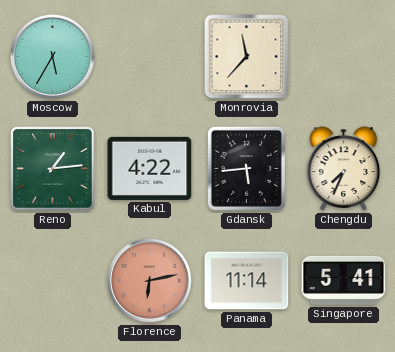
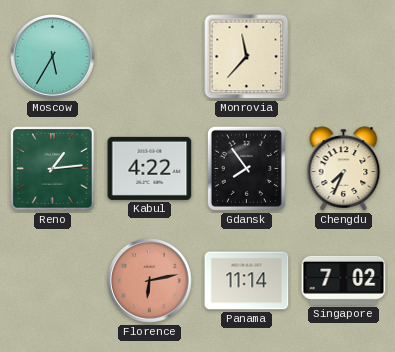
Gdansk: 5:44 -> 7:54 (246, 168)
Singapore: 5:41 -> 7:02 (344, 280)
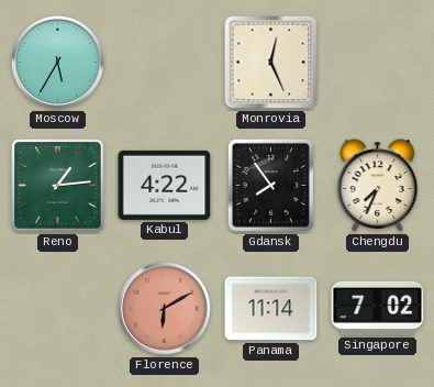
Monrovia: 11:37 -> 12:26 (271, 63)
Florence: 6:13 -> 6:10 (165, 309)
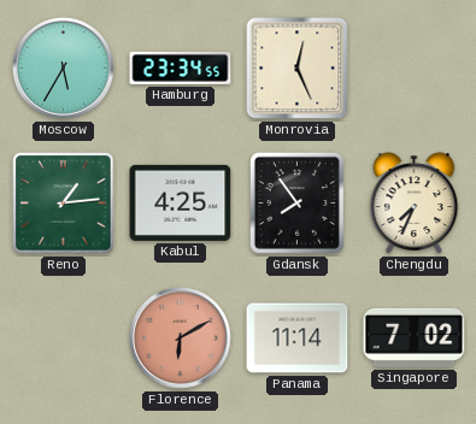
Hamburg: none -> 23:34 (181, 67)
Kabul: 4:22 -> 4:25 (181, 202)
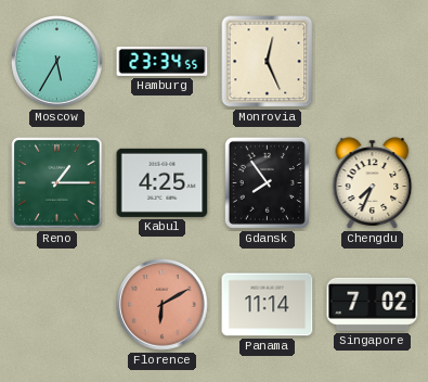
Reno: 1:14 -> 1:15 (57, 183)
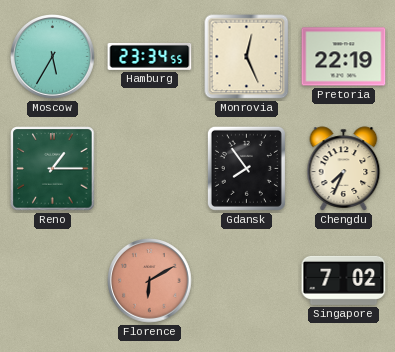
Pretoria: none -> 22:19 (344, 57)
Kabul: 4:25 -> none (163, 182)
Panama: 11:14 -> none (268, 305)
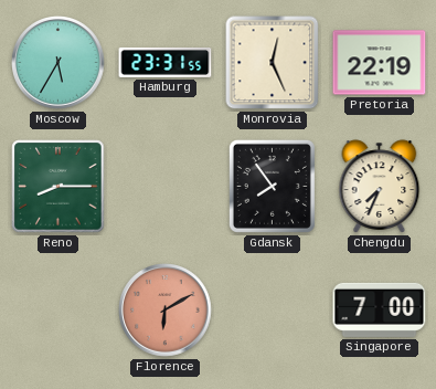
Hamburg: 23:34 -> 23:31 (166, 62)
Reno: 1:15 -> 8:15 (59, 187)
Singapore: 7:02 -> 7:00 (380, 309)
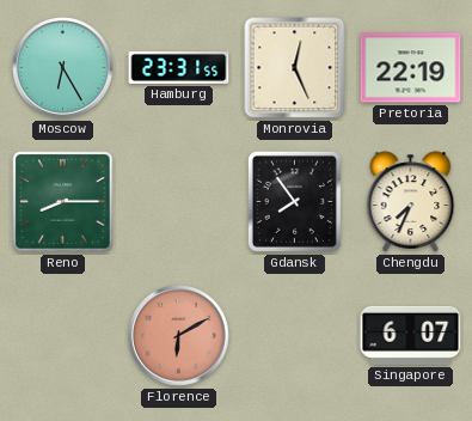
Moscow: 5:35 -> 6:25 (63, 68)
Singapore: 7:00 -> 6:07 (411, 335)
